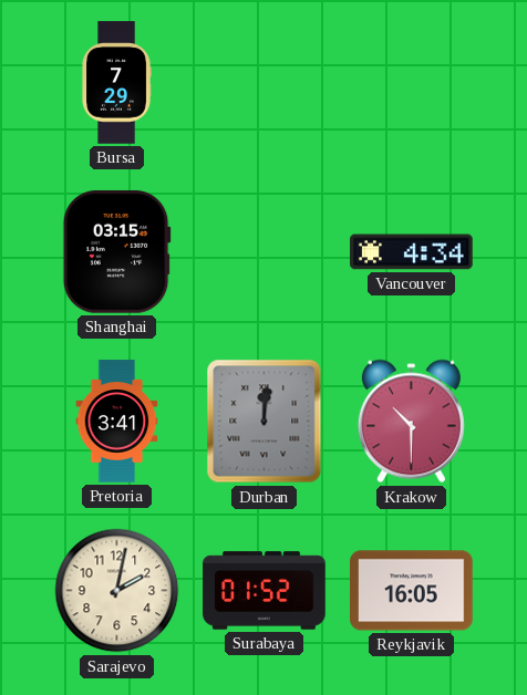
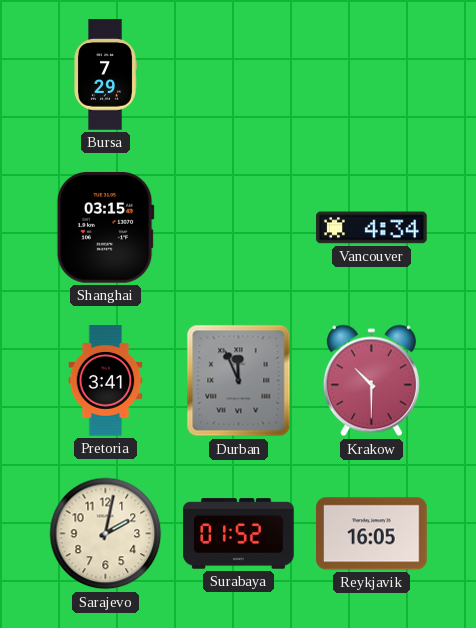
Durban: 12:01 -> 11:56 (239, 381)
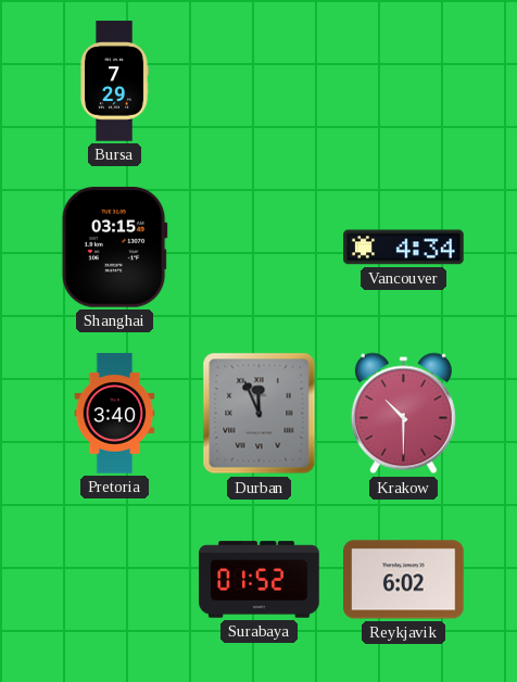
Pretoria: 3:41 -> 3:40 (115, 414)
Sarajevo: 2:02 -> none (106, 534)
Reykjavik: 16:05 -> 6:02 (404, 580)
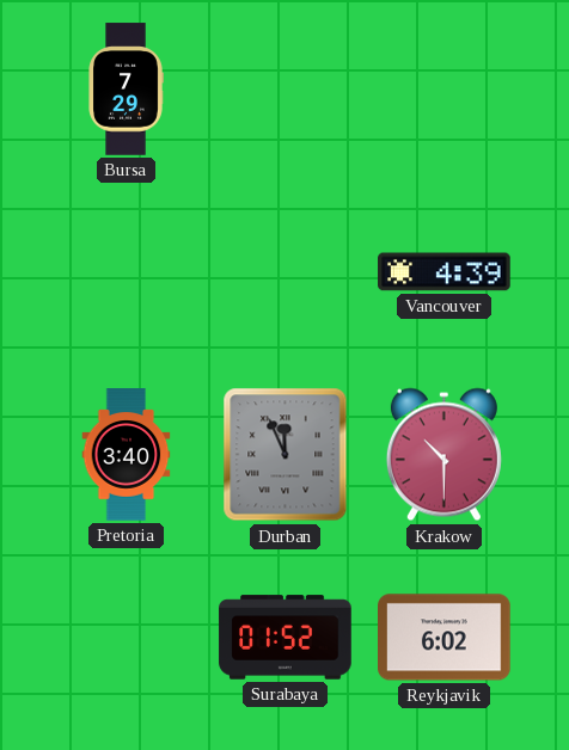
Shanghai: 03:15 -> none (114, 248)
Vancouver: 4:34 -> 4:39 (445, 272)
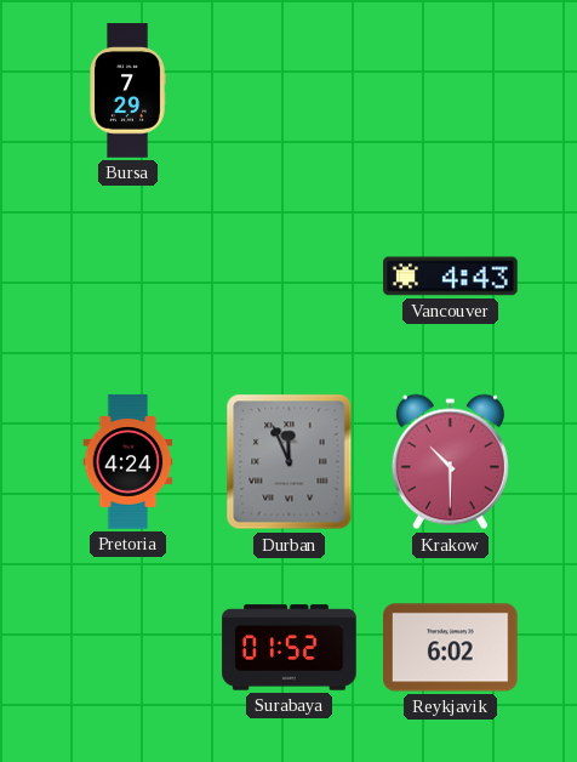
Vancouver: 4:39 -> 4:43 (451, 277)
Pretoria: 3:40 -> 4:24 (128, 462)
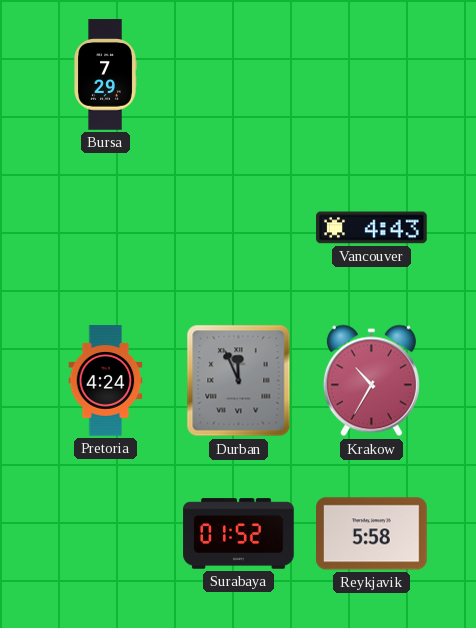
Krakow: 10:30 -> 10:35 (371, 381)
Reykjavik: 6:02 -> 5:58 (372, 534)
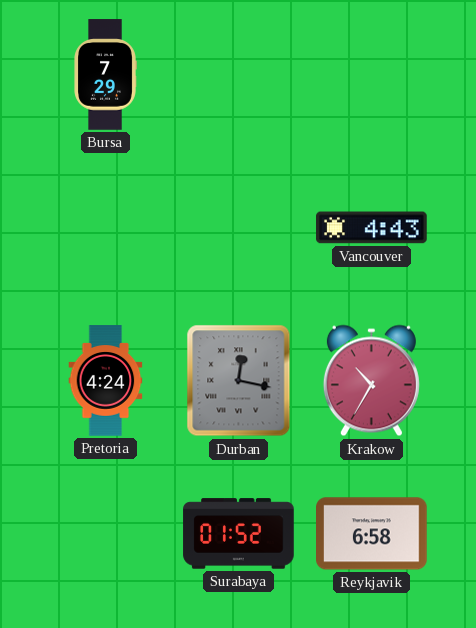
Durban: 11:56 -> 12:17 (239, 381)
Reykjavik: 5:58 -> 6:58 (372, 534)
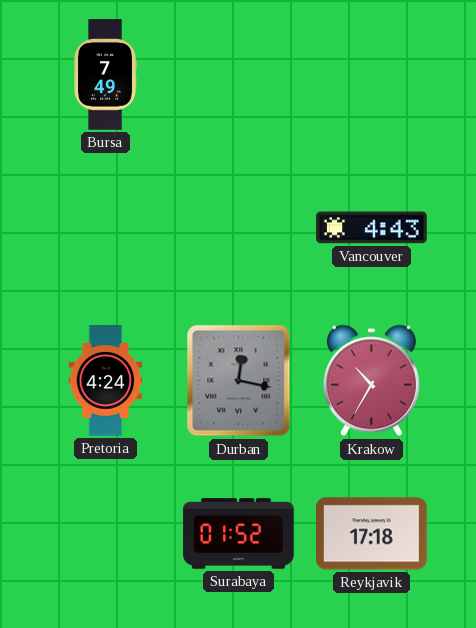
Bursa: 7:29 -> 7:49 (105, 75)
Reykjavik: 6:58 -> 17:18 (372, 534)
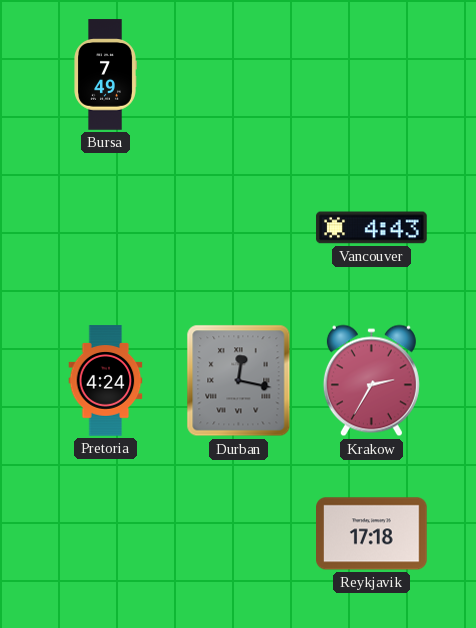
Krakow: 10:35 -> 2:35 (371, 381)
Surabaya: 01:52 -> none (239, 534)
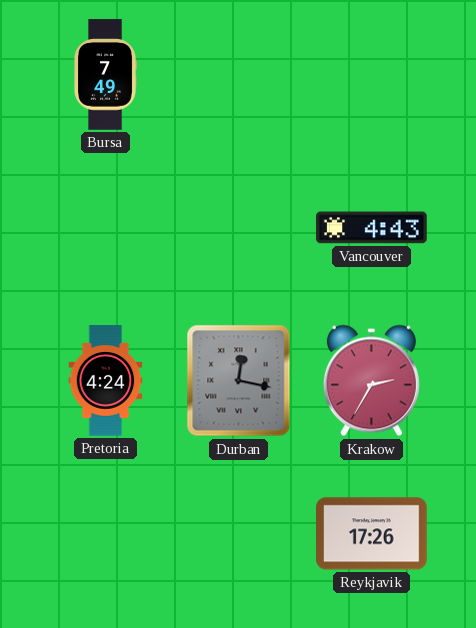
Reykjavik: 17:18 -> 17:26 (372, 534)
